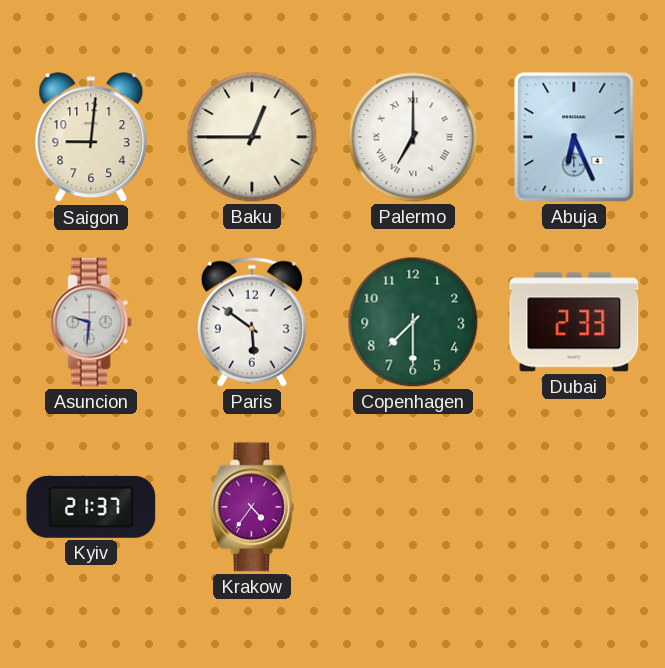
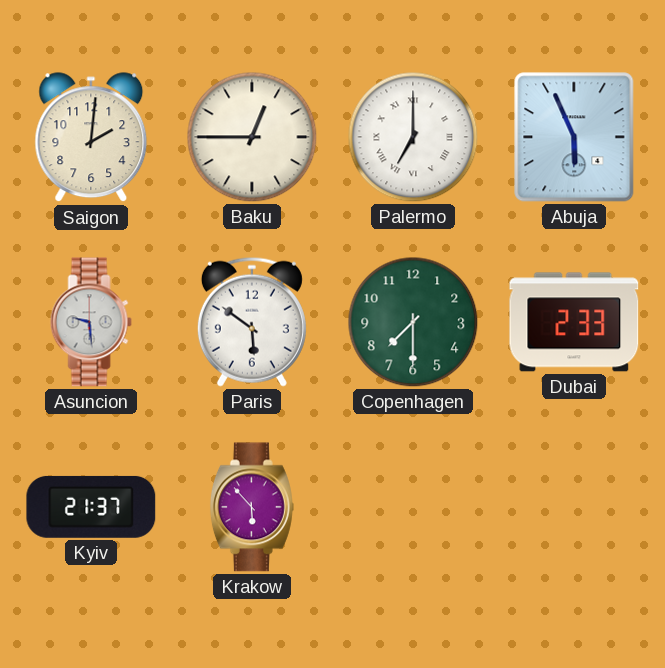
Saigon: 9:01 -> 2:01 (91, 138)
Abuja: 6:26 -> 5:56 (574, 137)
Asuncion: 9:31 -> 9:29 (91, 322)
Krakow: 4:36 -> 5:53 (252, 507)
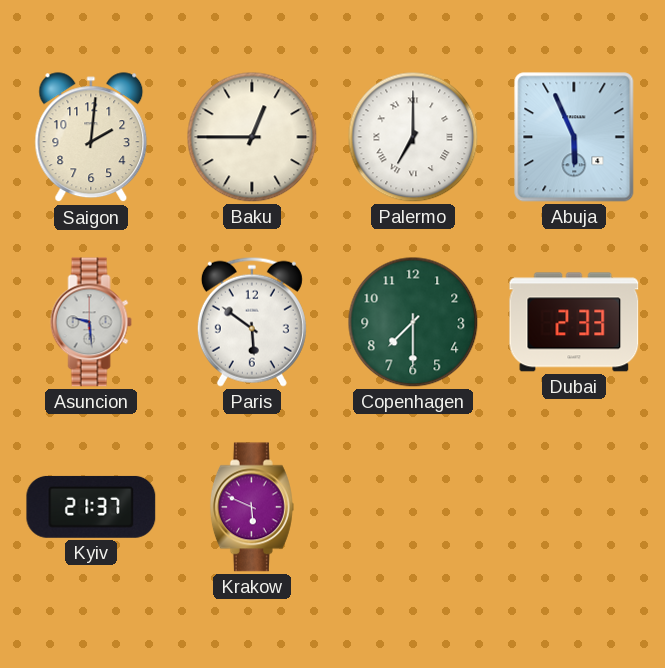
Krakow: 5:53 -> 5:49 (252, 507)
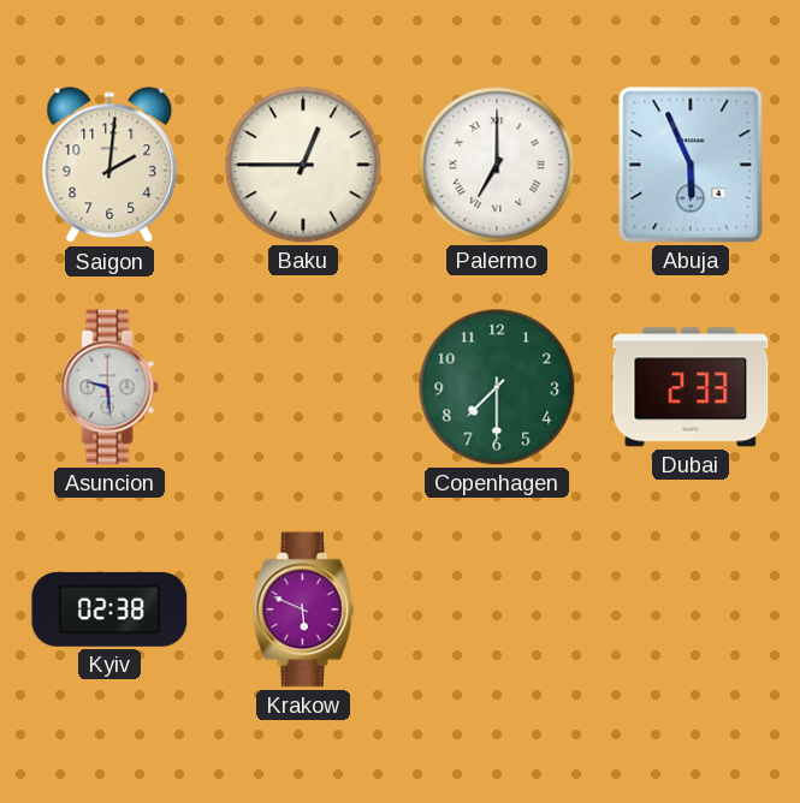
Paris: 5:51 -> none (252, 322)
Kyiv: 21:37 -> 02:38 (109, 609)
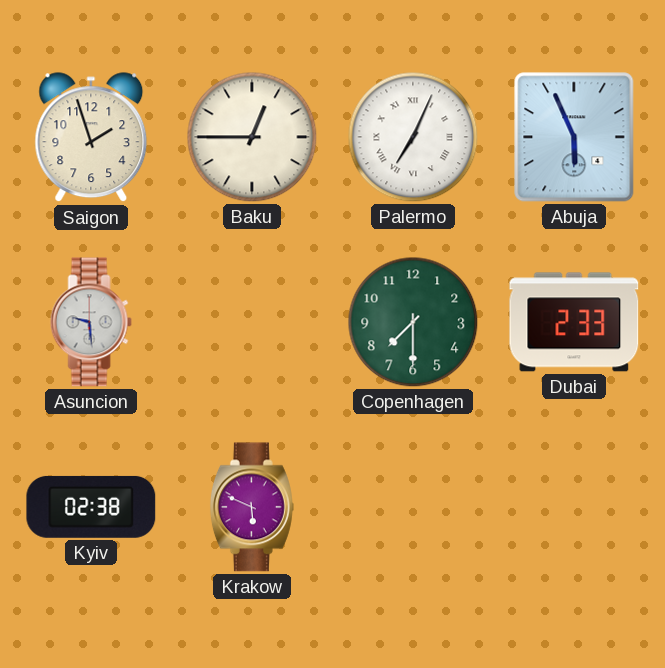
Saigon: 2:01 -> 1:57 (91, 138)
Palermo: 7:00 -> 7:04 (413, 137)
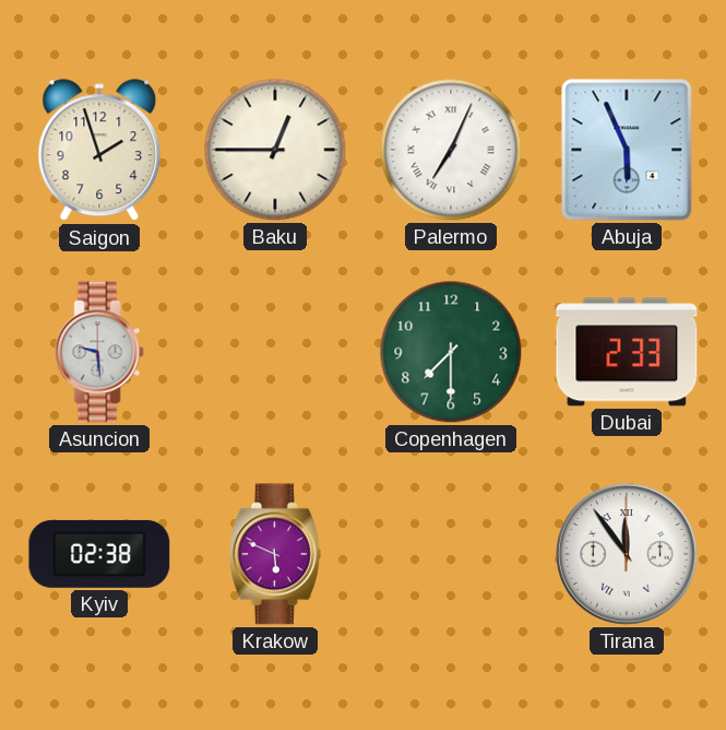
Tirana: none -> 11:54 (628, 555)
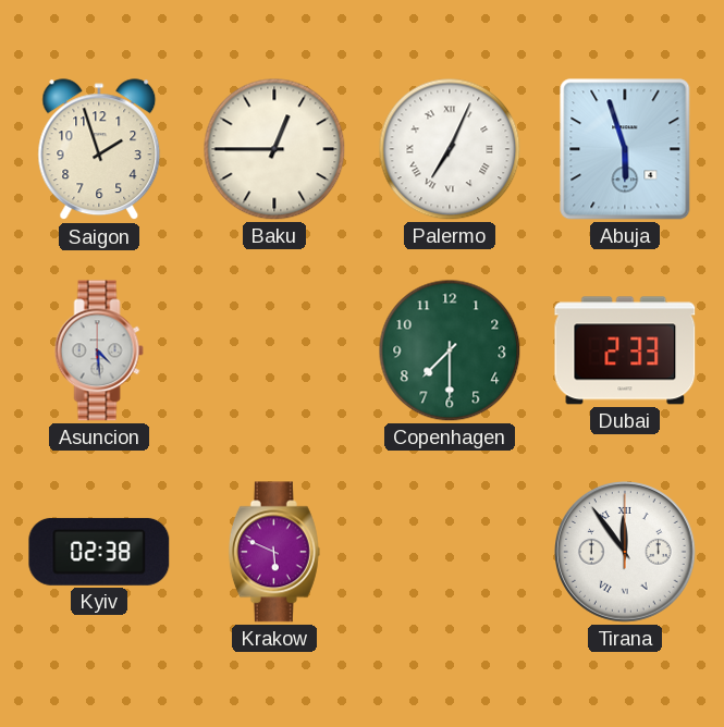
Abuja: 5:56 -> 5:57 (625, 149)
Asuncion: 9:29 -> 4:29 (99, 350)
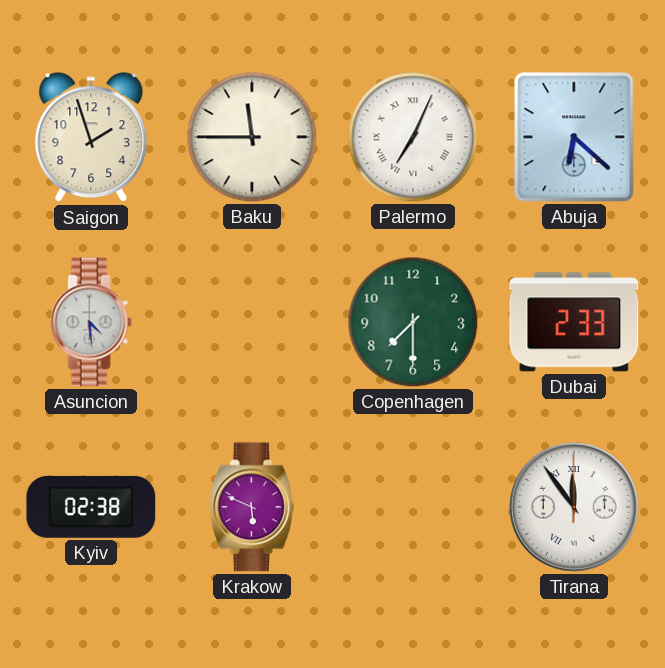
Baku: 12:45 -> 11:45 (252, 137)
Abuja: 5:57 -> 6:22 (574, 137)
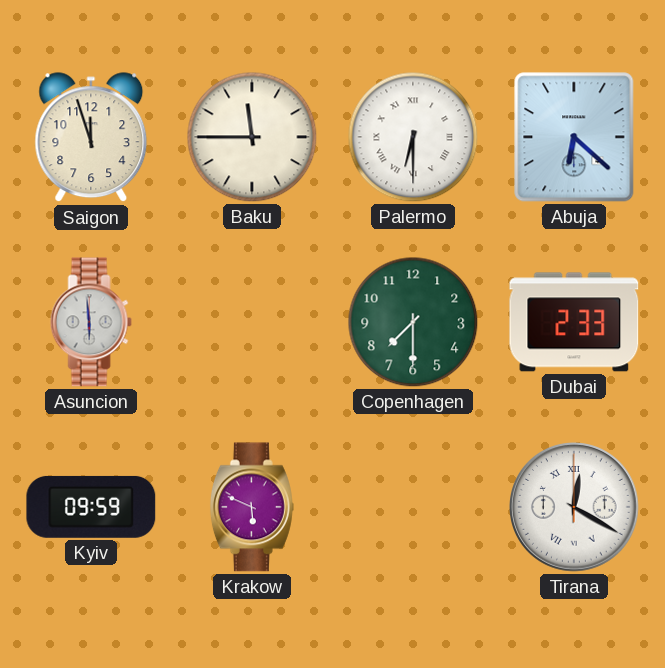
Saigon: 1:57 -> 11:57 (91, 138)
Palermo: 7:04 -> 6:30 (413, 137)
Asuncion: 4:29 -> 5:59 (91, 322)
Kyiv: 02:38 -> 09:59 (91, 507)
Tirana: 11:54 -> 12:20 (575, 508)
